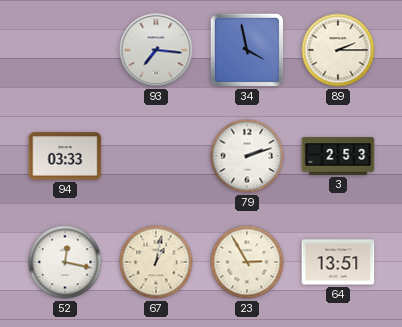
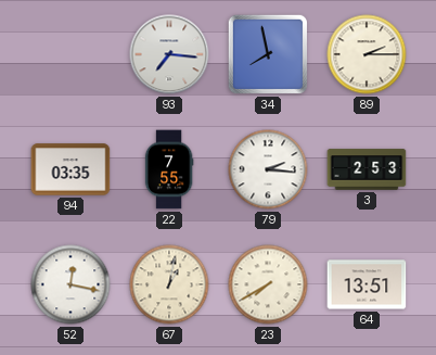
34: 3:58 -> 7:58 (268, 54)
94: 03:33 -> 03:35 (70, 169)
22: none -> 7:55 (169, 169)
79: 2:12 -> 2:16 (268, 169)
23: 2:55 -> 7:40 (268, 284)
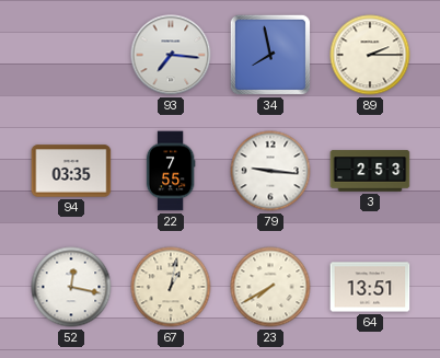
79: 2:16 -> 9:16 (270, 171)
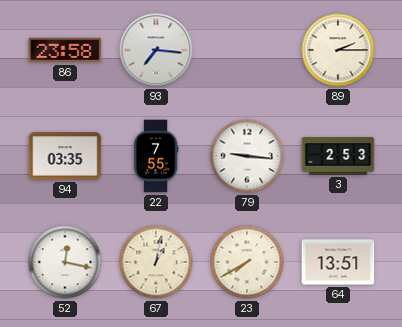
86: none -> 23:58 (65, 50)
34: 7:58 -> none (270, 55)
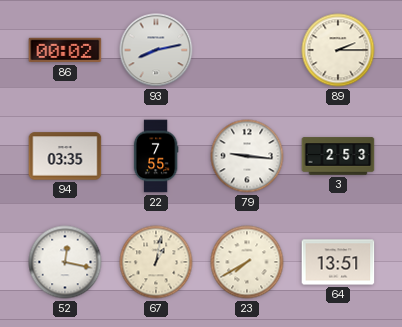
86: 23:58 -> 00:02 (65, 50)
93: 7:16 -> 8:13 (156, 50)
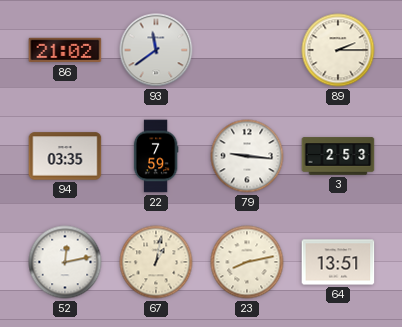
86: 00:02 -> 21:02 (65, 50)
93: 8:13 -> 11:39 (156, 50)
22: 7:55 -> 7:59 (156, 156)
52: 12:17 -> 12:13 (65, 262)
23: 7:40 -> 8:13 (247, 262)
